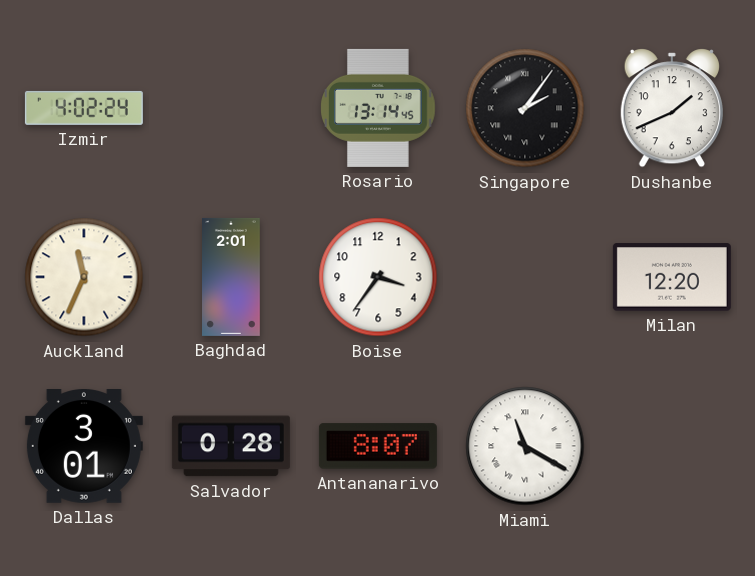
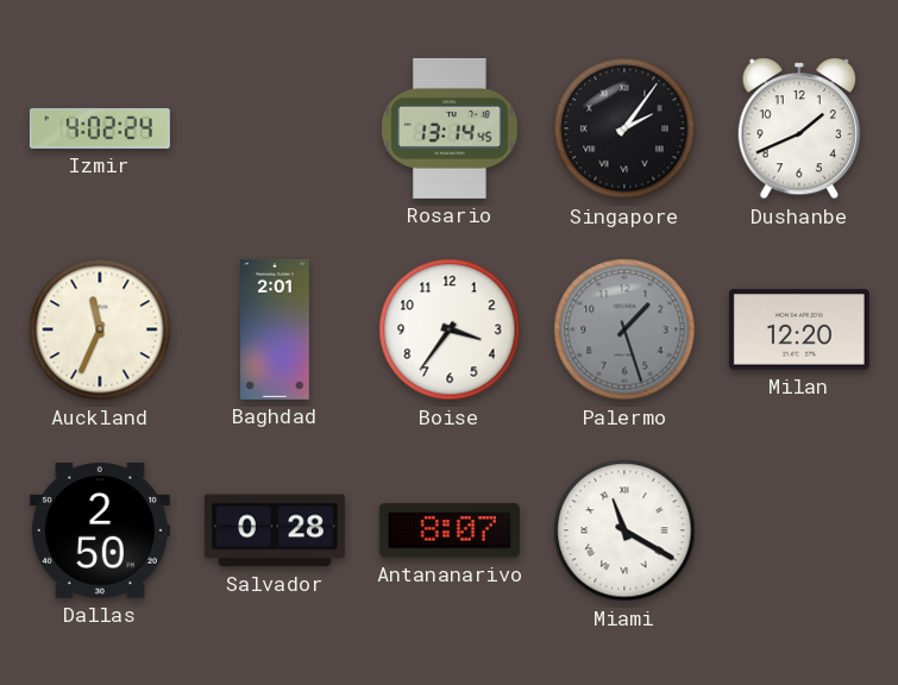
Palermo: none -> 1:27 (624, 329)
Dallas: 3:01 -> 2:50 (100, 532)
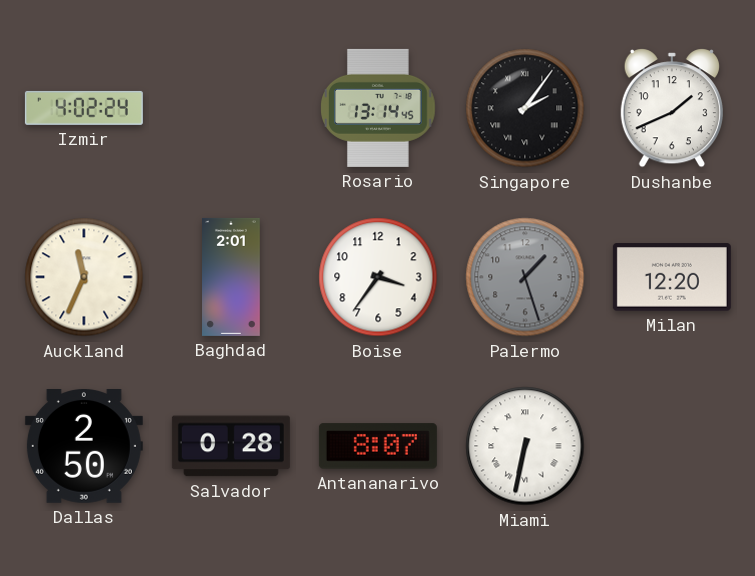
Miami: 11:20 -> 6:32 (525, 446)
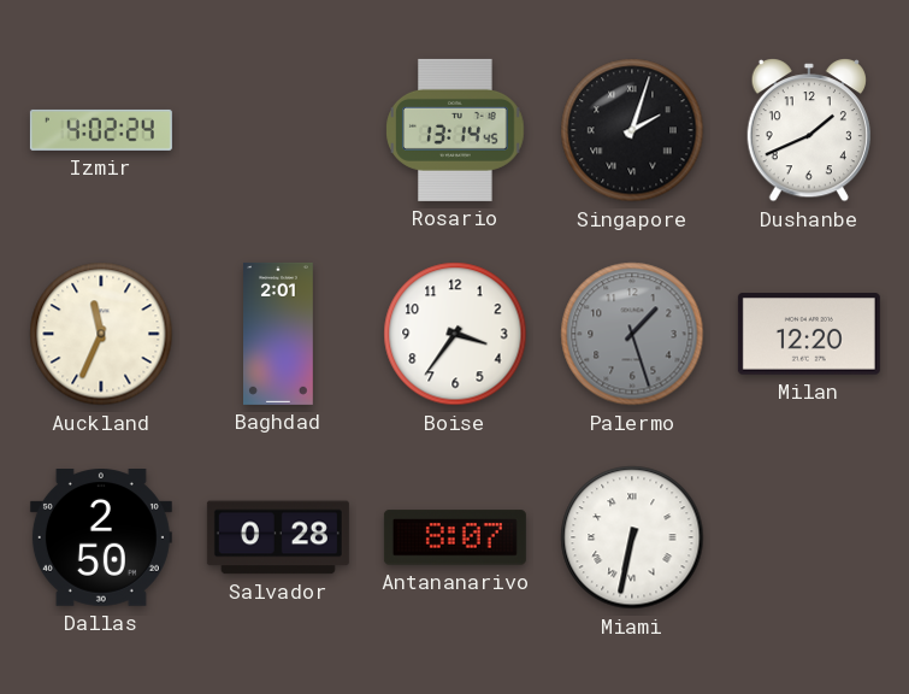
Singapore: 2:06 -> 2:03 (632, 130)
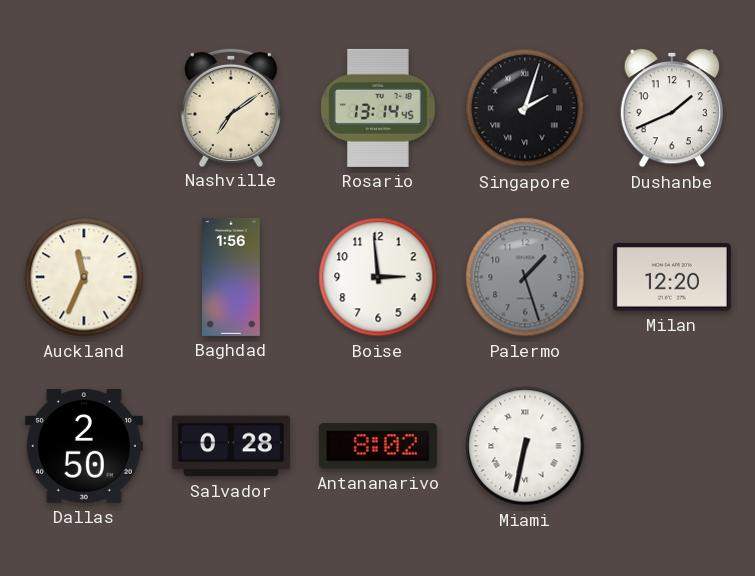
Izmir: 4:02 -> none (101, 130)
Nashville: none -> 7:09 (231, 107)
Baghdad: 2:01 -> 1:56 (232, 277)
Boise: 3:36 -> 2:59 (378, 277)
Antananarivo: 8:07 -> 8:02 (378, 446)
